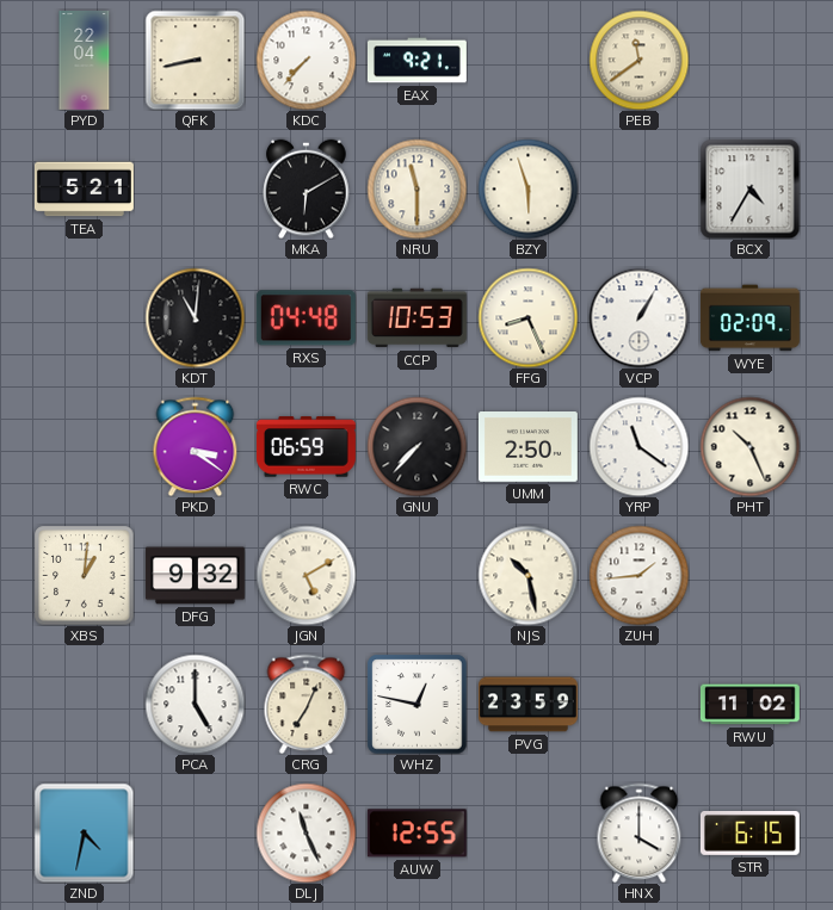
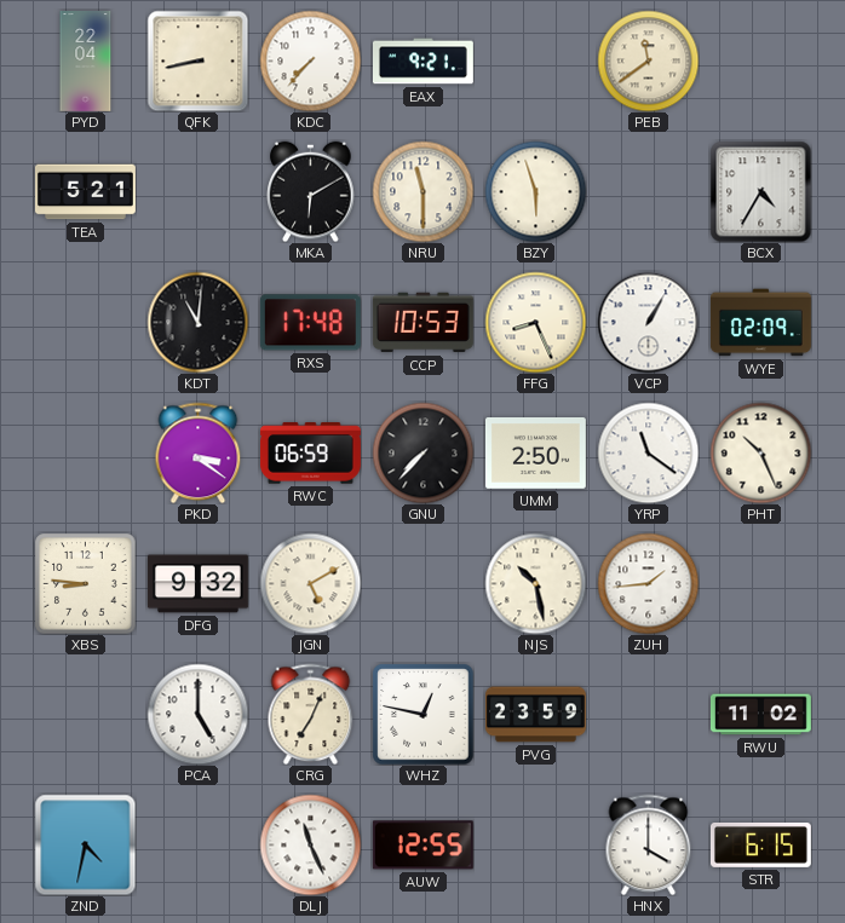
RXS: 04:48 -> 17:48 (310, 323)
XBS: 1:01 -> 8:46 (85, 583)
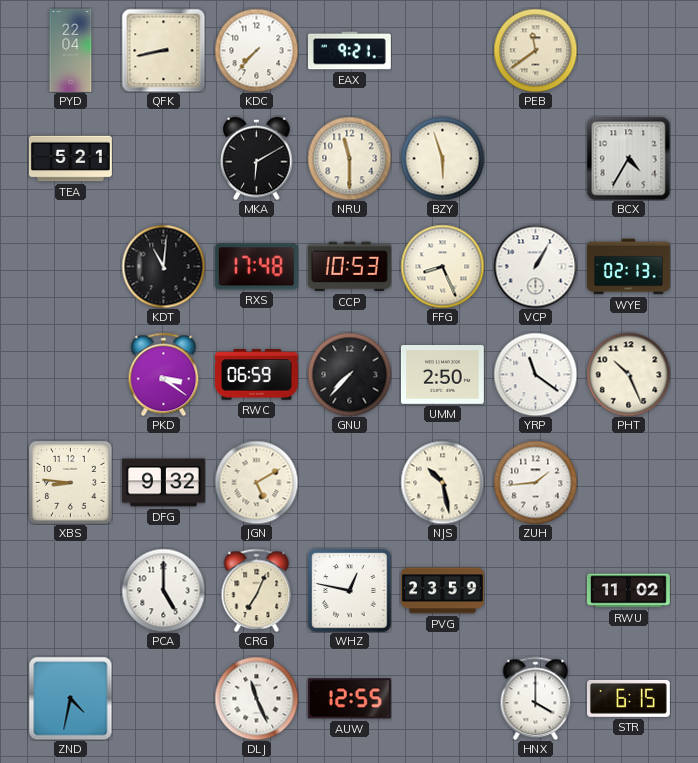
WYE: 02:09 -> 02:13 (628, 267)
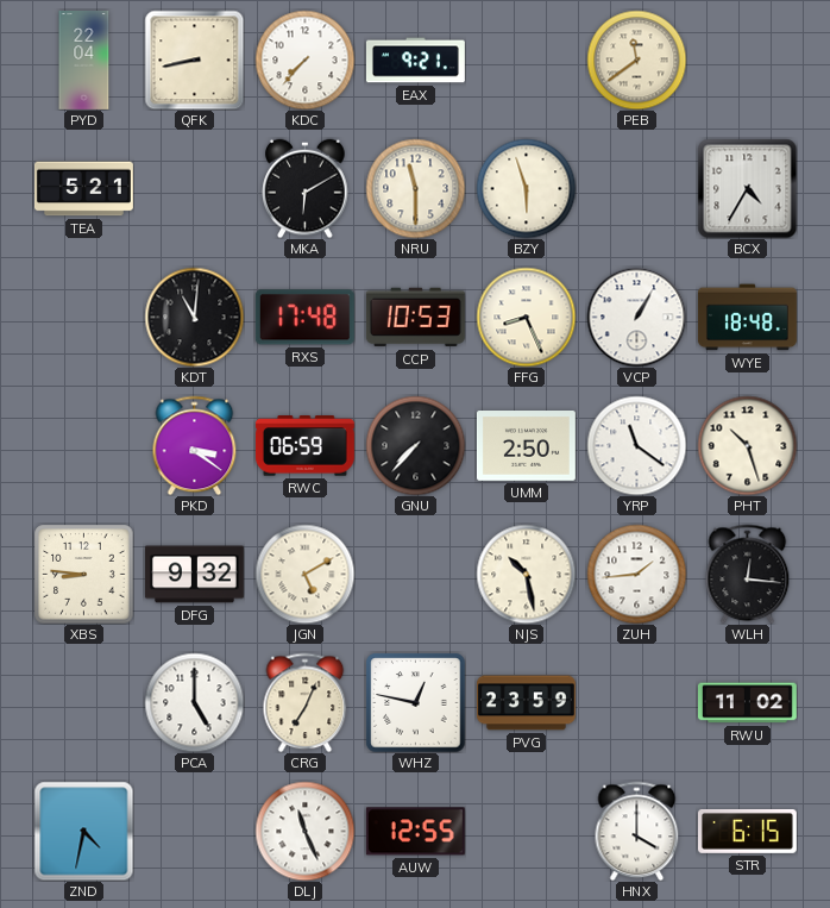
WYE: 02:13 -> 18:48 (747, 318)
PHT: 10:26 -> 10:27 (747, 445)
WLH: none -> 12:16 (748, 574)
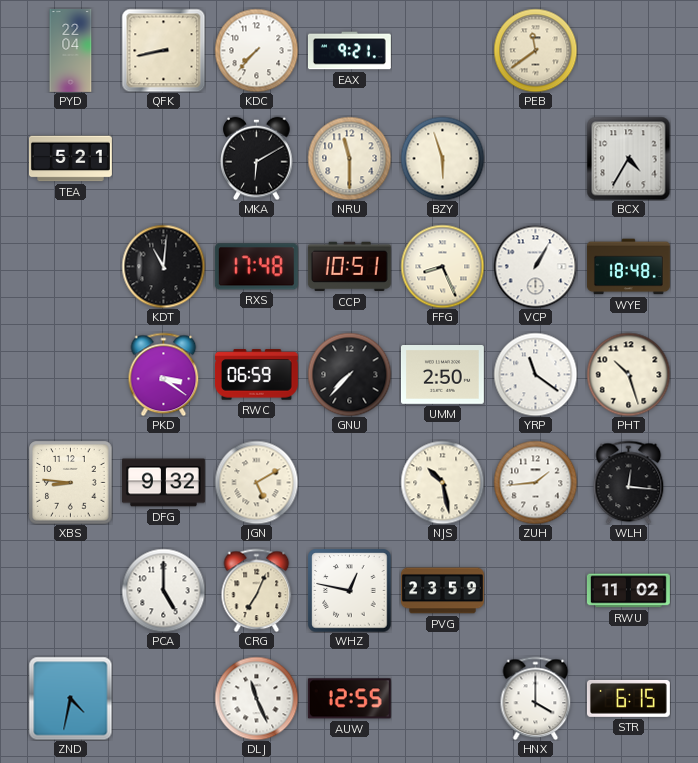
CCP: 10:53 -> 10:51 (349, 267)
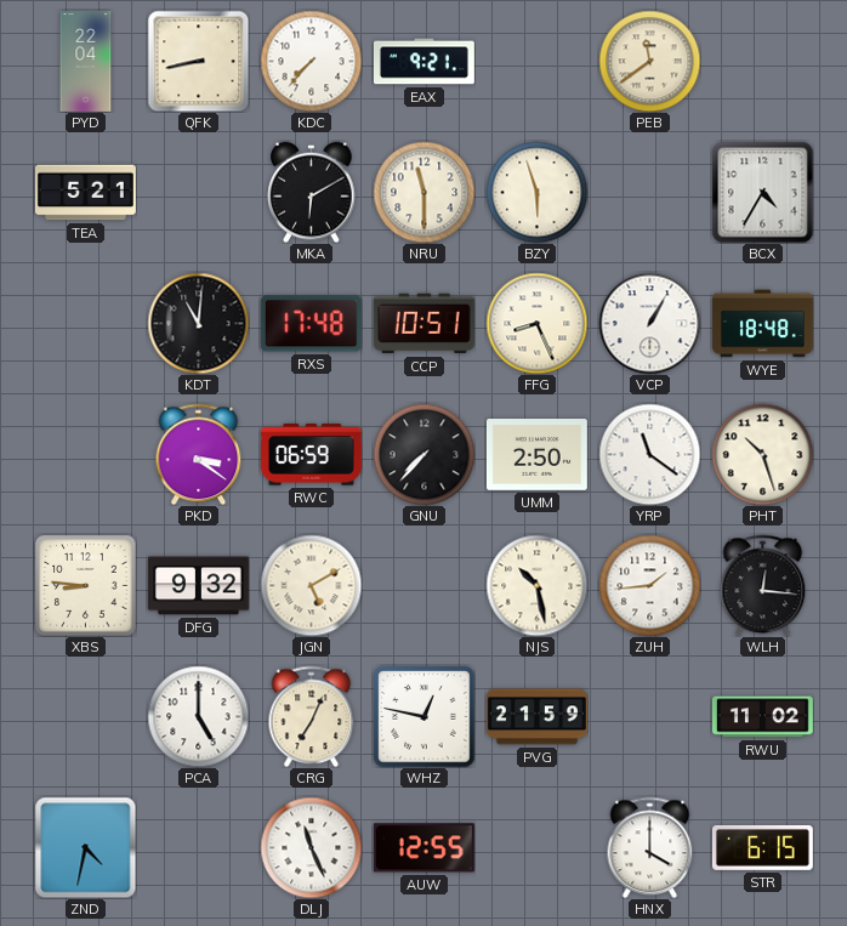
PVG: 23:59 -> 21:59 (536, 717)
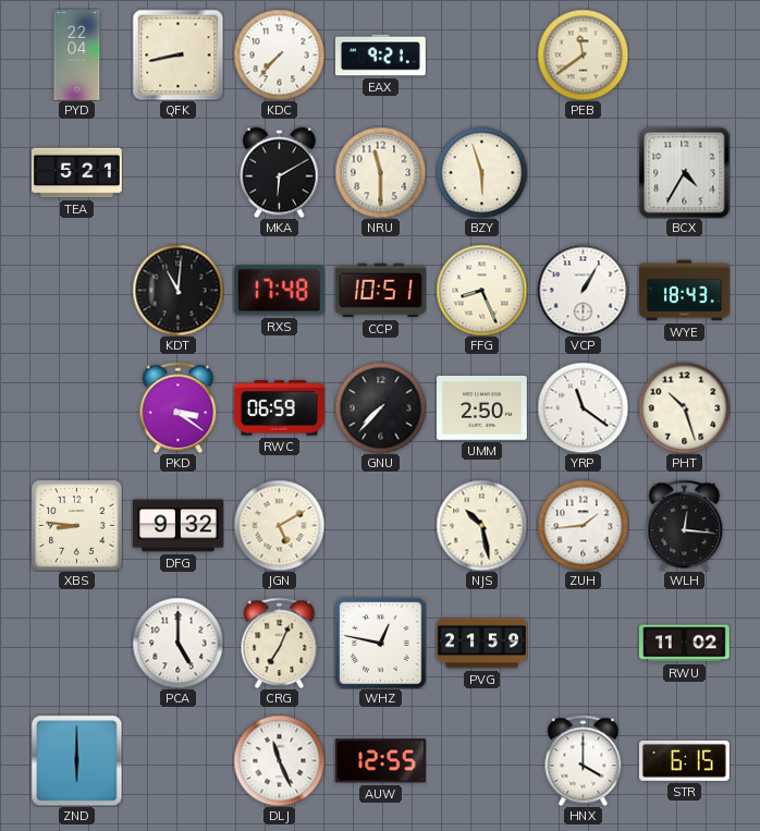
WYE: 18:48 -> 18:43 (684, 291)
ZND: 4:32 -> 6:00 (76, 760)
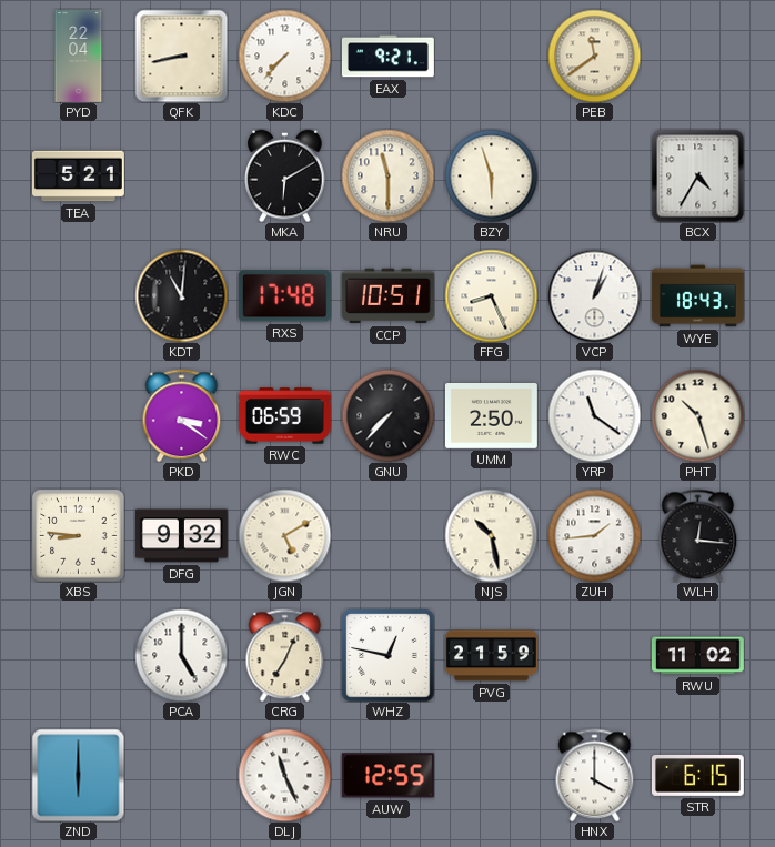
VCP: 1:05 -> 1:03 (594, 295)
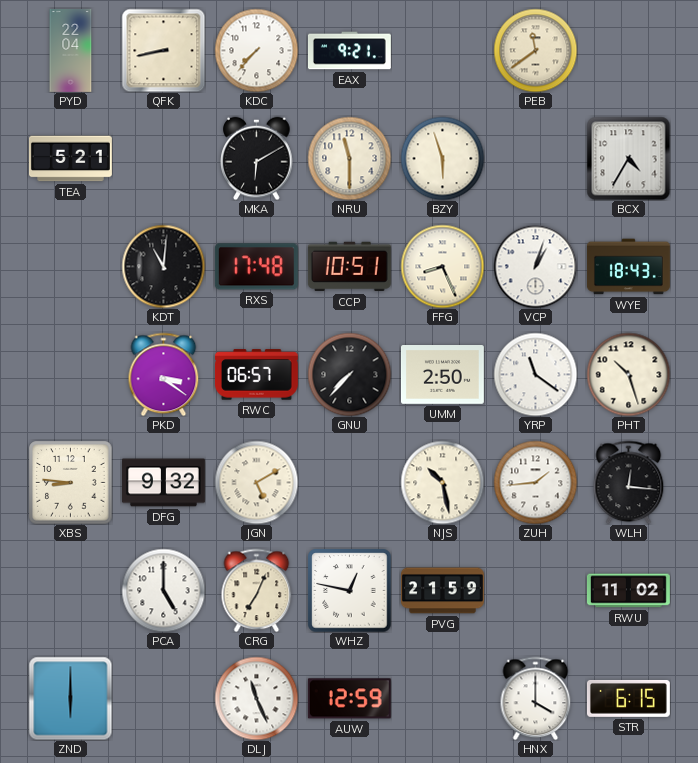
RWC: 06:59 -> 06:57 (256, 375)
AUW: 12:55 -> 12:59 (349, 699)
